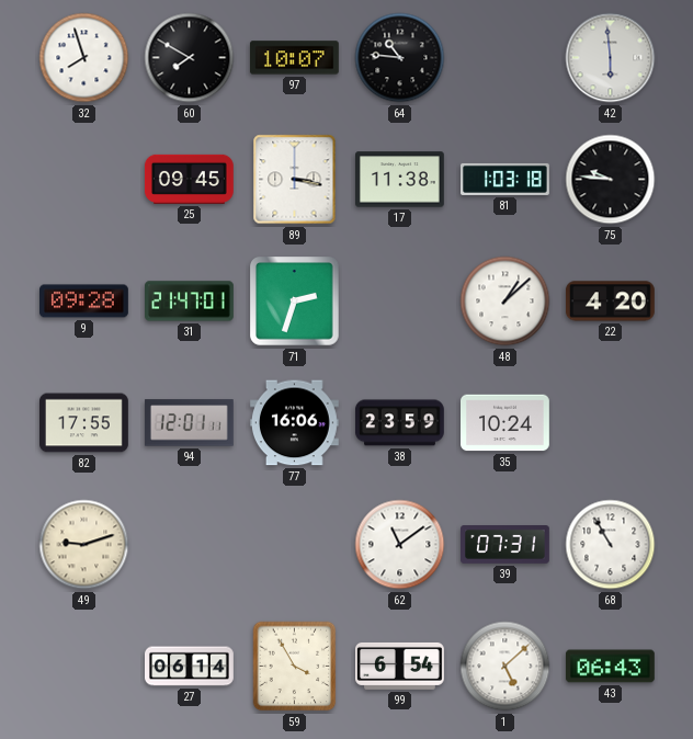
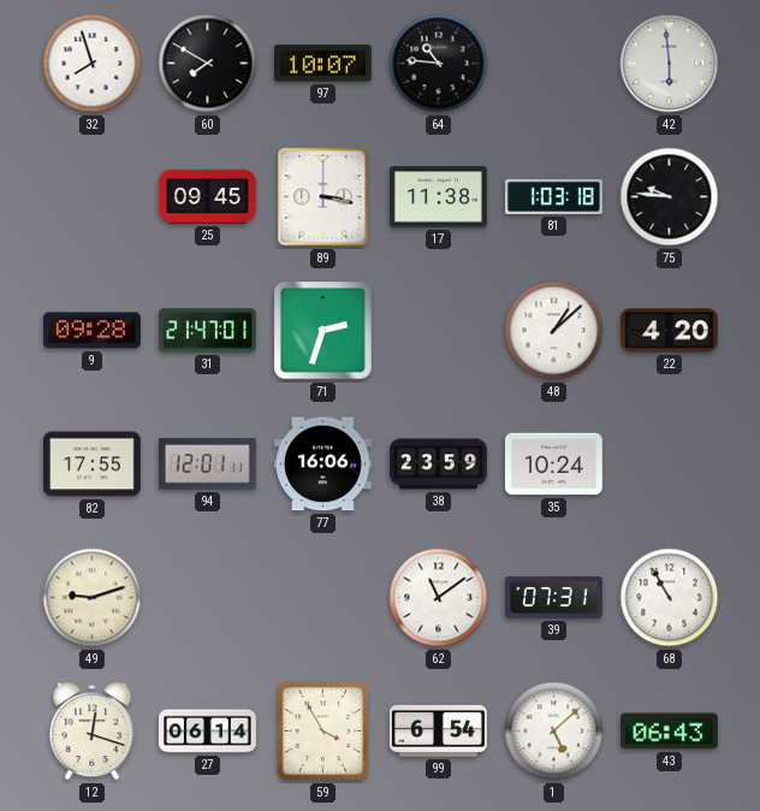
12: none -> 12:18 (93, 732)
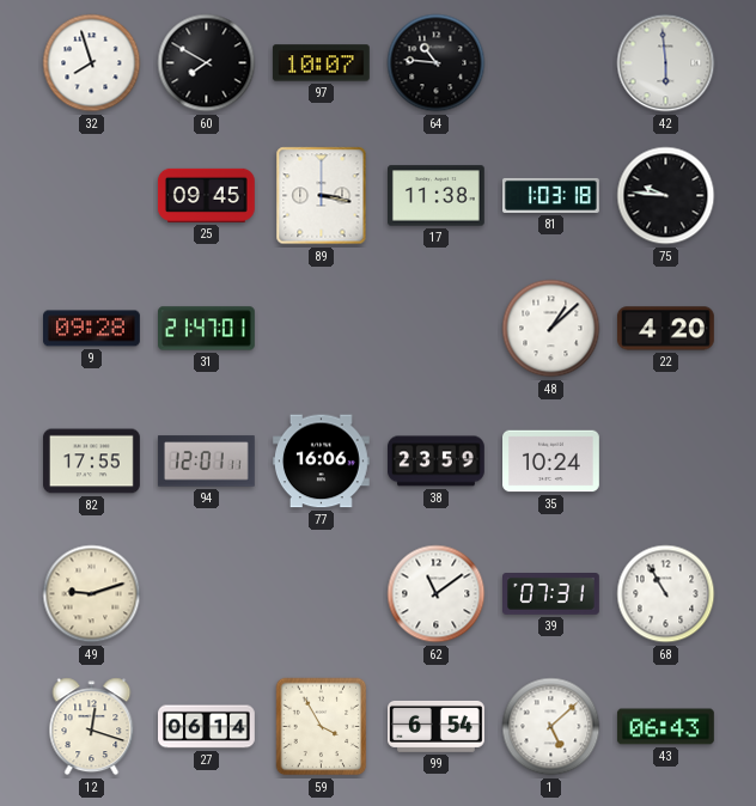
71: 2:33 -> none (323, 331)
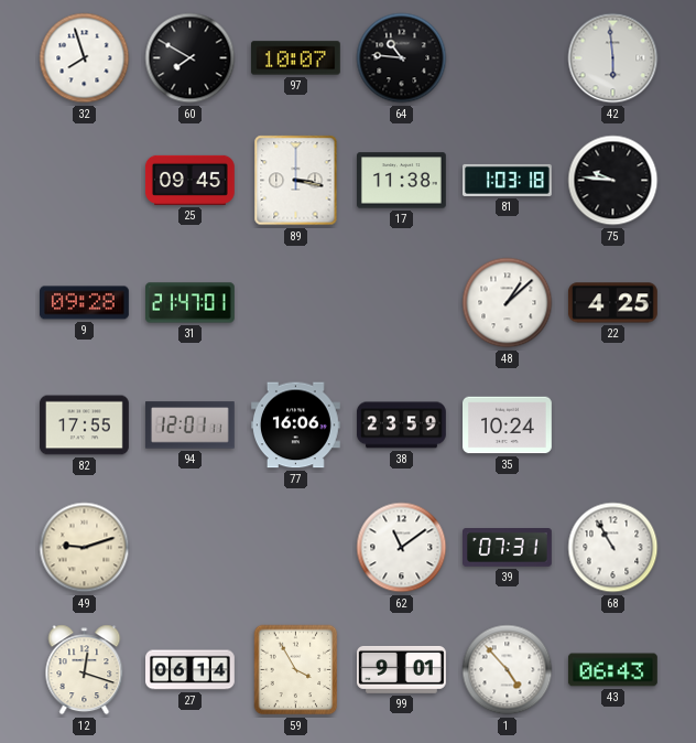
22: 4:20 -> 4:25 (612, 303)
99: 6:54 -> 9:01 (402, 669)
1: 5:08 -> 4:53 (508, 670)
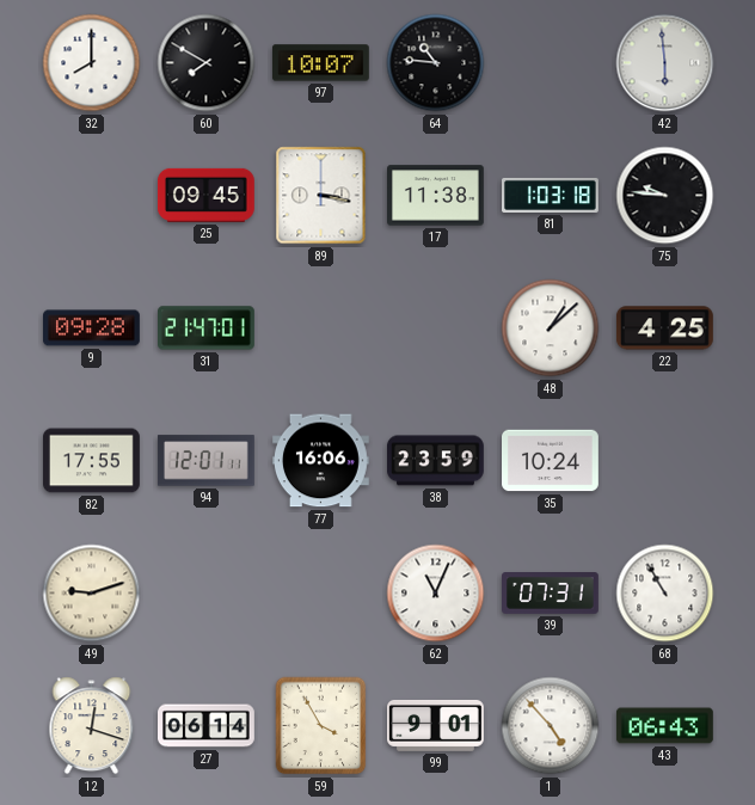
32: 7:57 -> 8:00 (92, 63)
62: 11:09 -> 11:04 (436, 594)
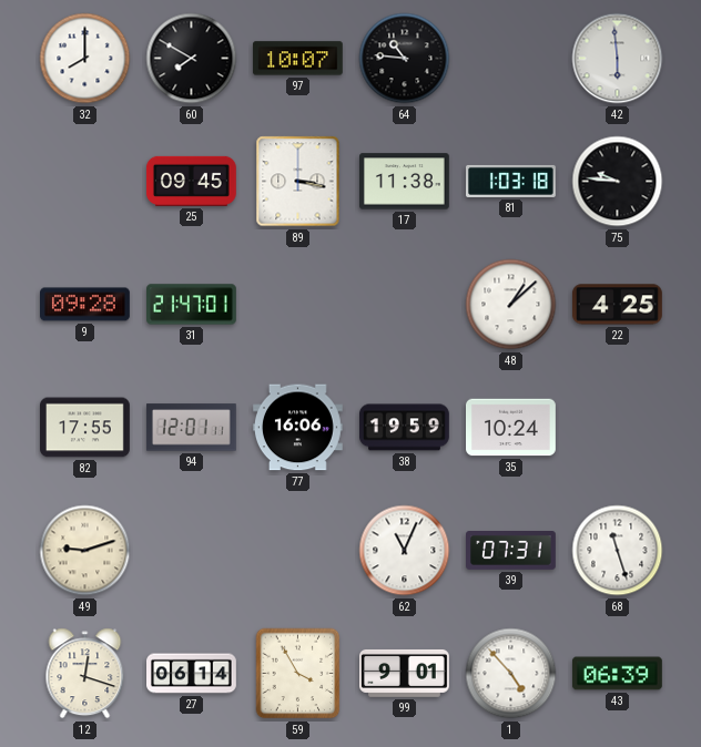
38: 23:59 -> 19:59 (405, 428)
68: 10:55 -> 11:27 (618, 551)
43: 06:43 -> 06:39 (617, 674)
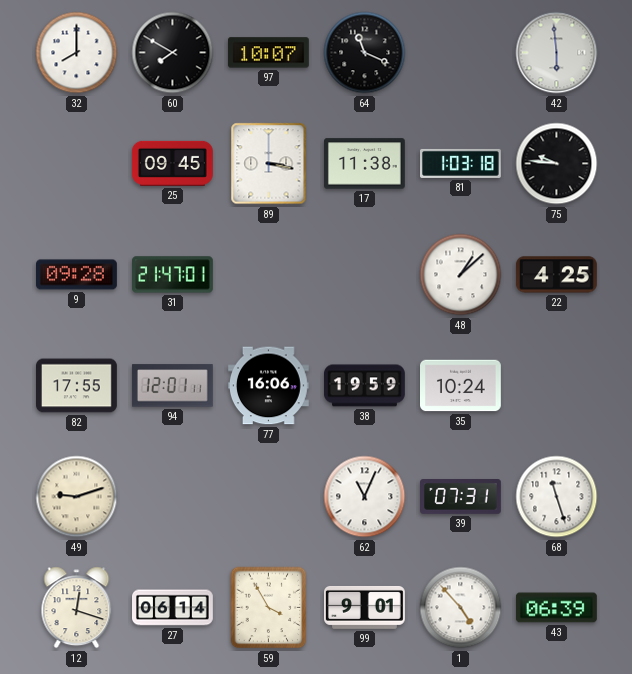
64: 10:46 -> 11:19 (365, 53)
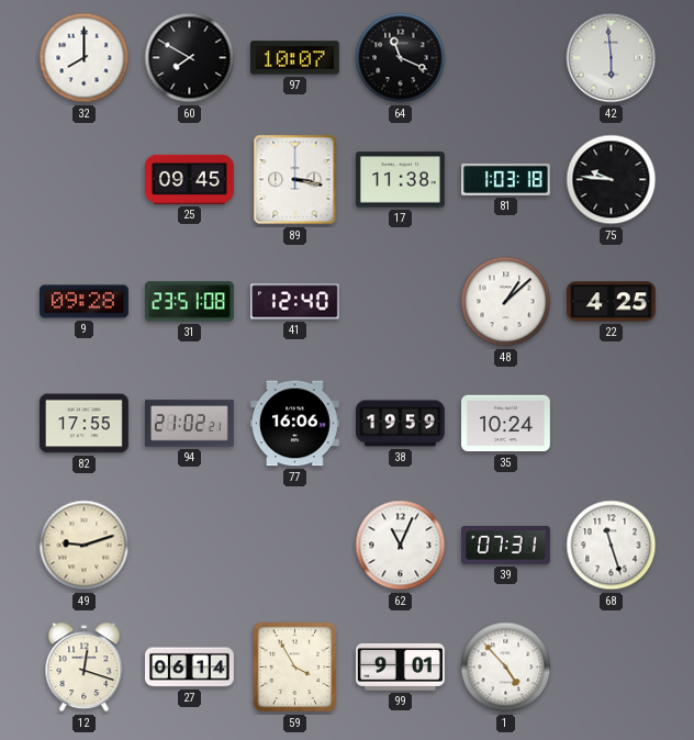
31: 21:47 -> 23:51 (190, 302)
41: none -> 12:40 (294, 302)
94: 12:01 -> 21:02 (189, 424)
43: 06:39 -> none (556, 608)
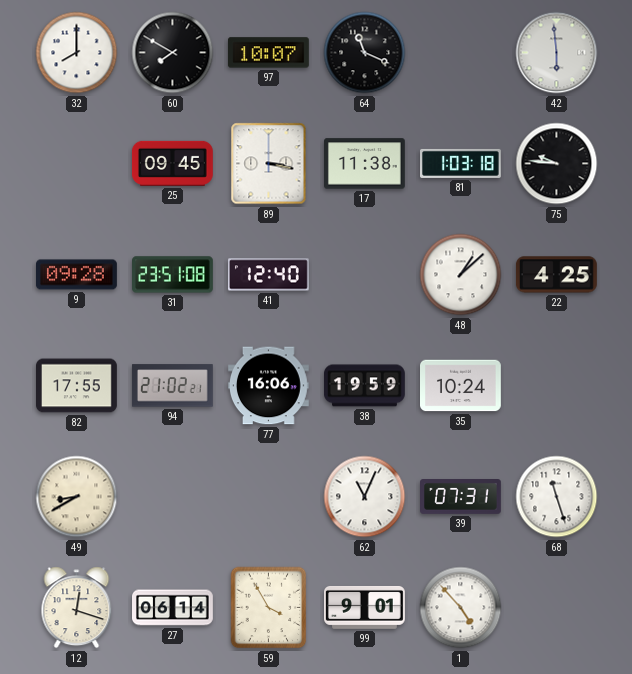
49: 9:12 -> 8:40 (77, 497)
